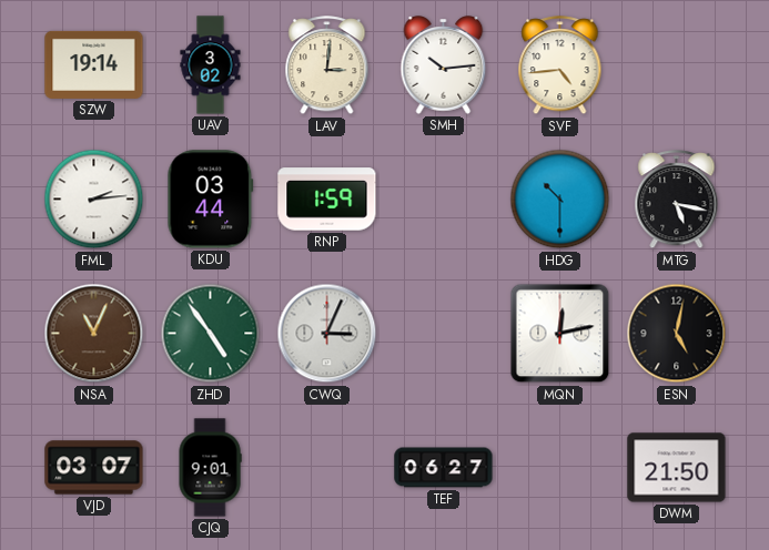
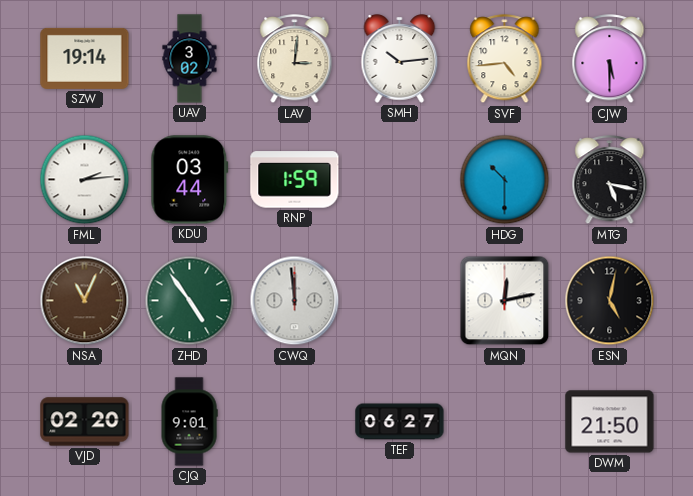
CJW: none -> 5:30 (610, 59)
CWQ: 3:04 -> 11:59 (295, 301)
VJD: 03:07 -> 02:20 (85, 422)
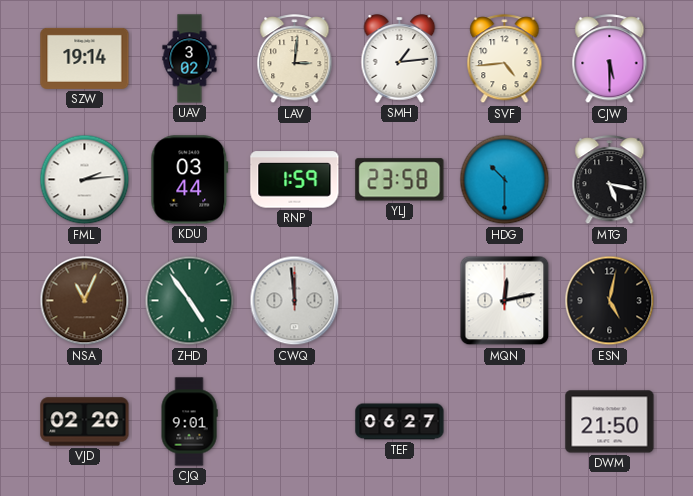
SMH: 10:14 -> 1:14 (400, 59)
YLJ: none -> 23:58 (400, 180)
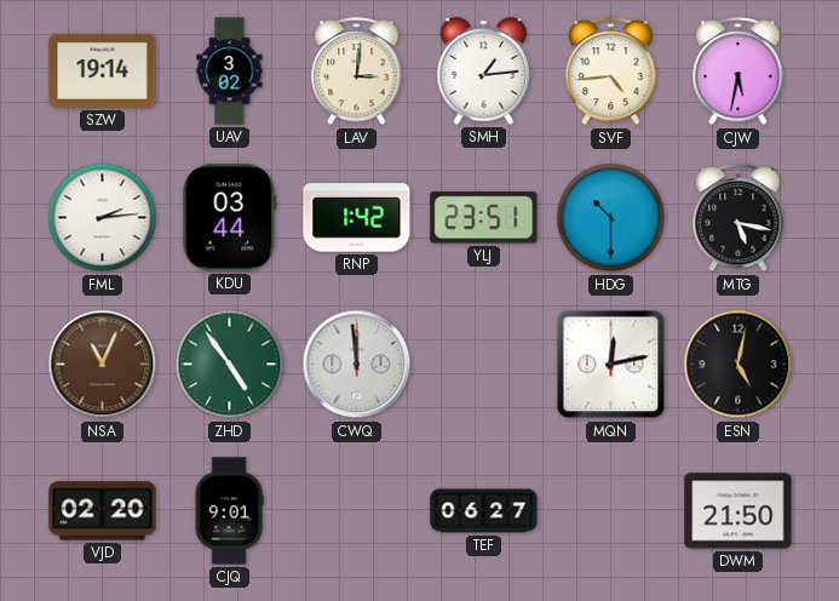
CJW: 5:30 -> 5:32 (739, 71)
RNP: 1:59 -> 1:42 (357, 218)
YLJ: 23:58 -> 23:51 (484, 218)
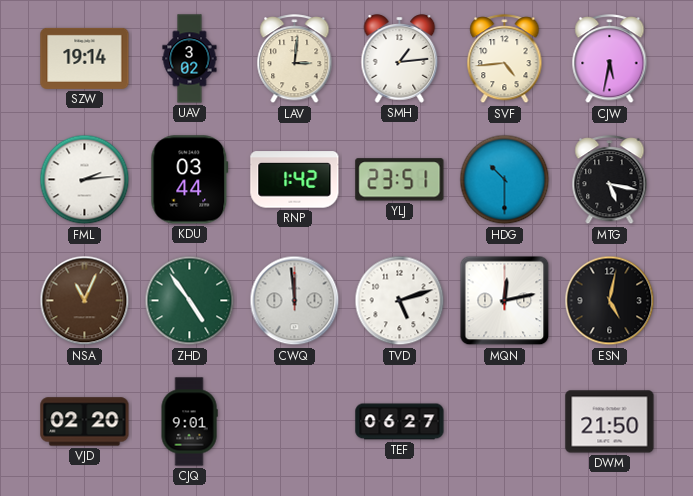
TVD: none -> 5:12 (400, 301)
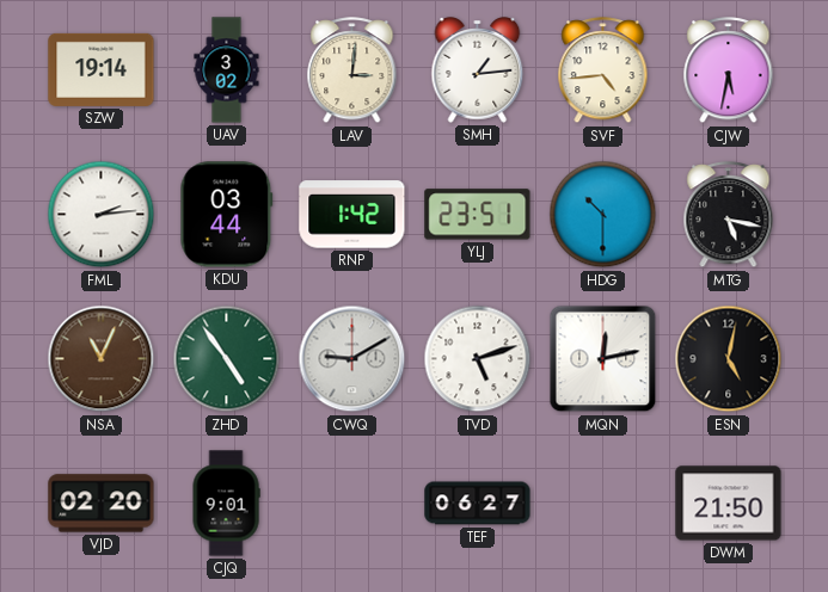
CWQ: 11:59 -> 9:10 (352, 359)
